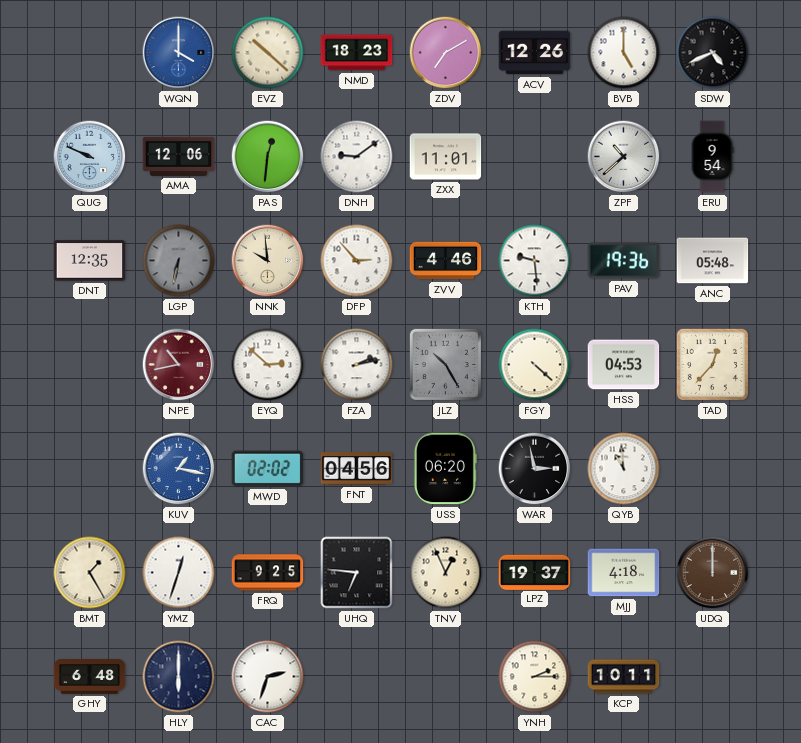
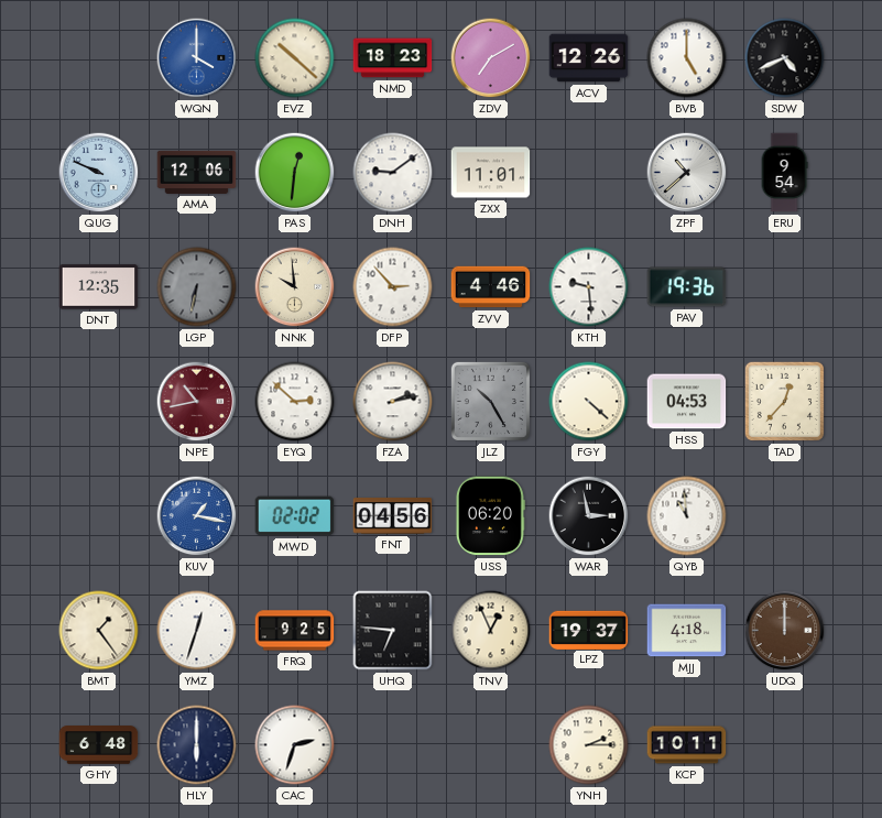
ANC: 05:48 -> none (713, 261)
BMT: 1:25 -> 1:24 (99, 631)
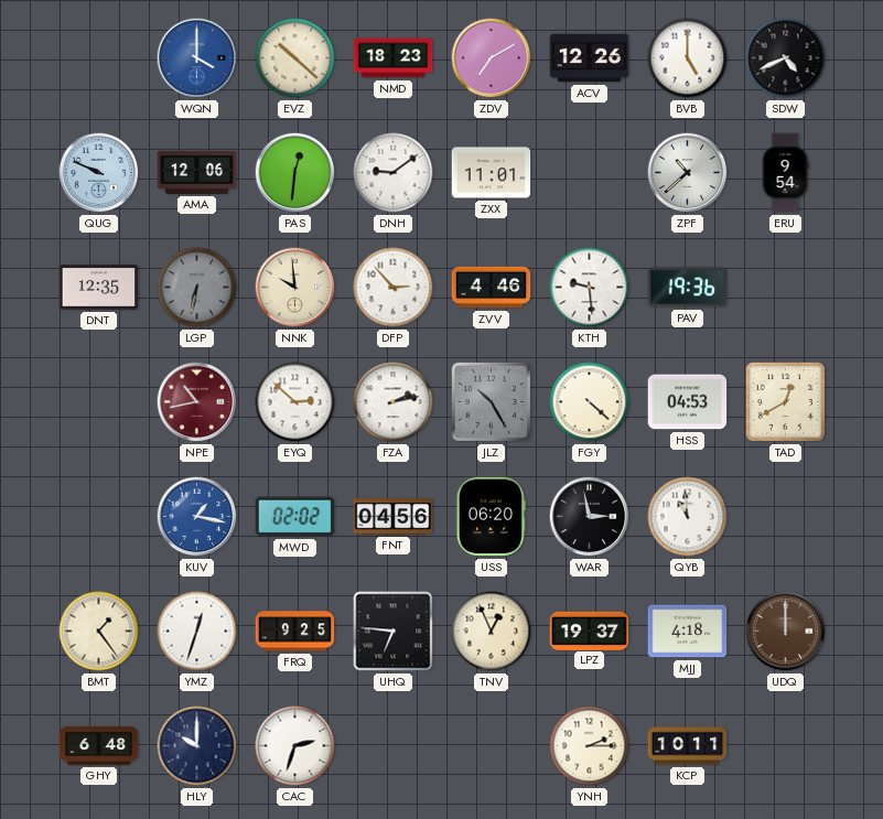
TAD: 12:37 -> 12:40 (785, 401)
HLY: 6:00 -> 10:00 (197, 746)
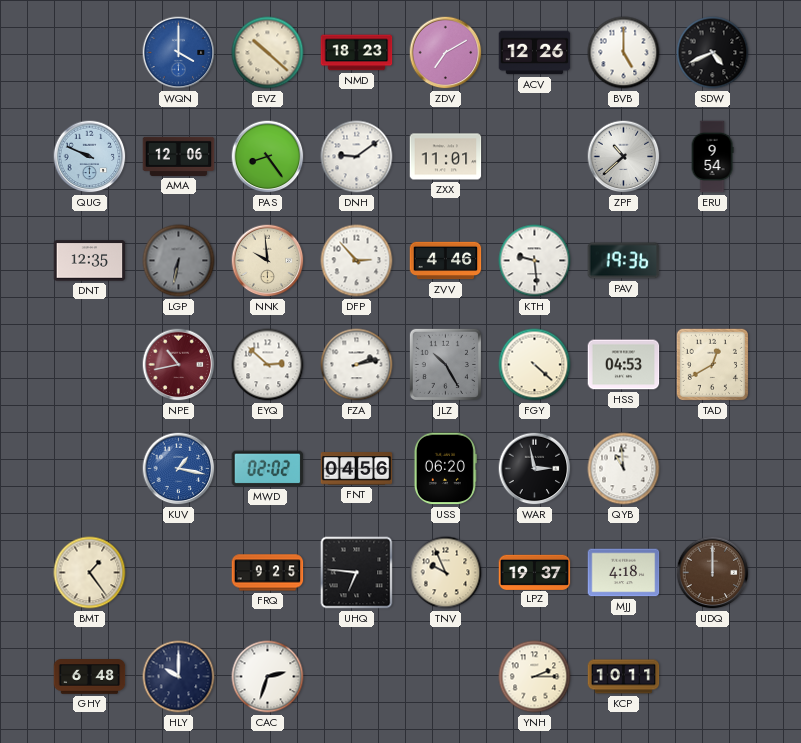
PAS: 12:31 -> 8:24 (268, 157)
YMZ: 12:33 -> none (197, 632)
TNV: 12:56 -> 9:56 (446, 573)
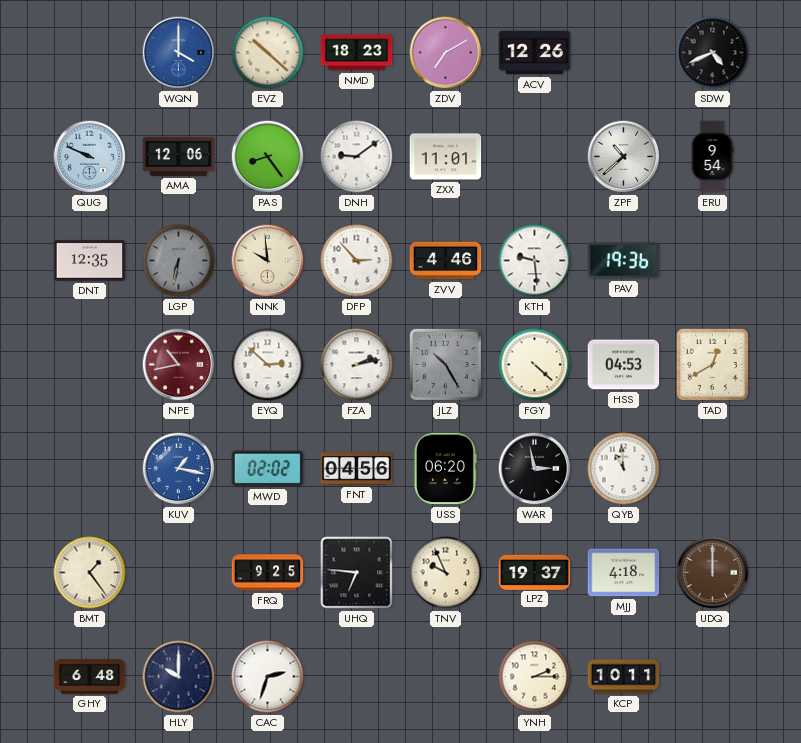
BVB: 5:00 -> none (624, 53)
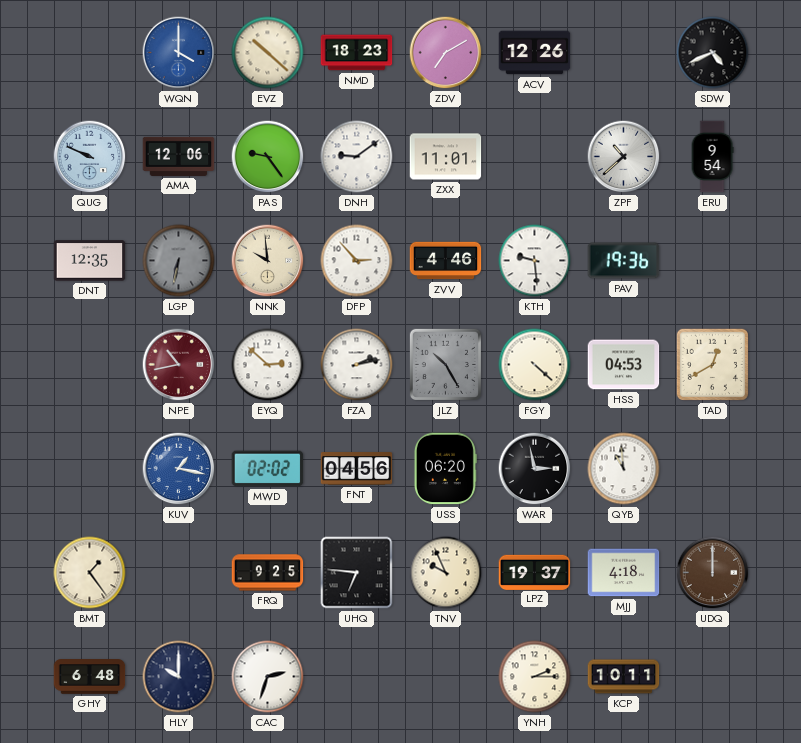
PAS: 8:24 -> 9:24 (268, 157)
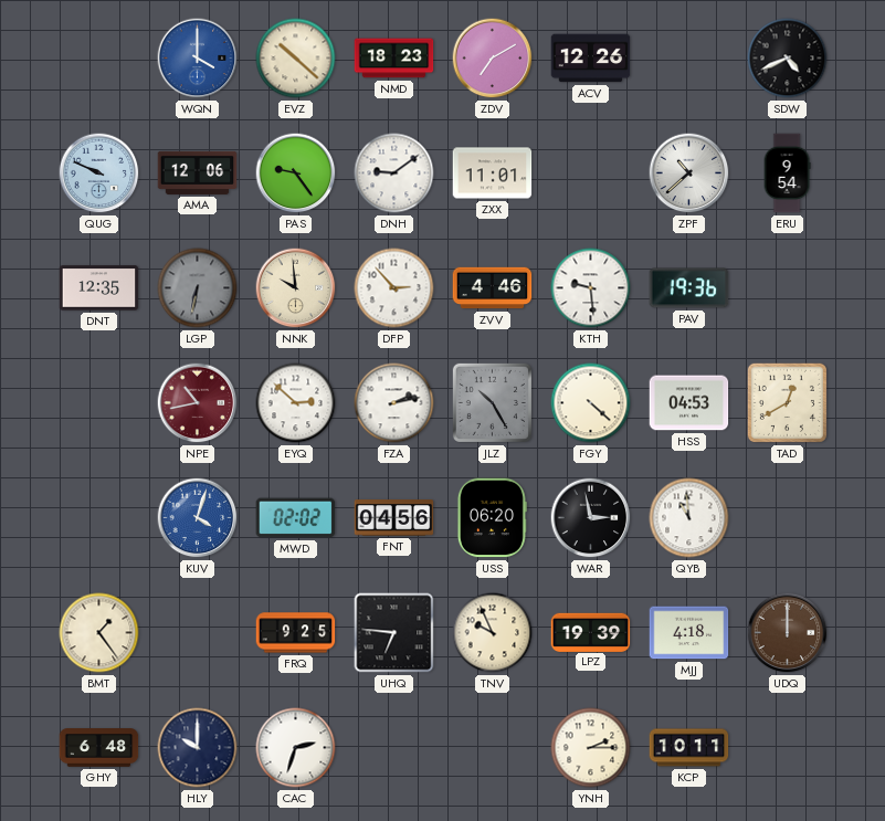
KUV: 1:17 -> 4:03 (198, 518)
LPZ: 19:37 -> 19:39 (591, 632)
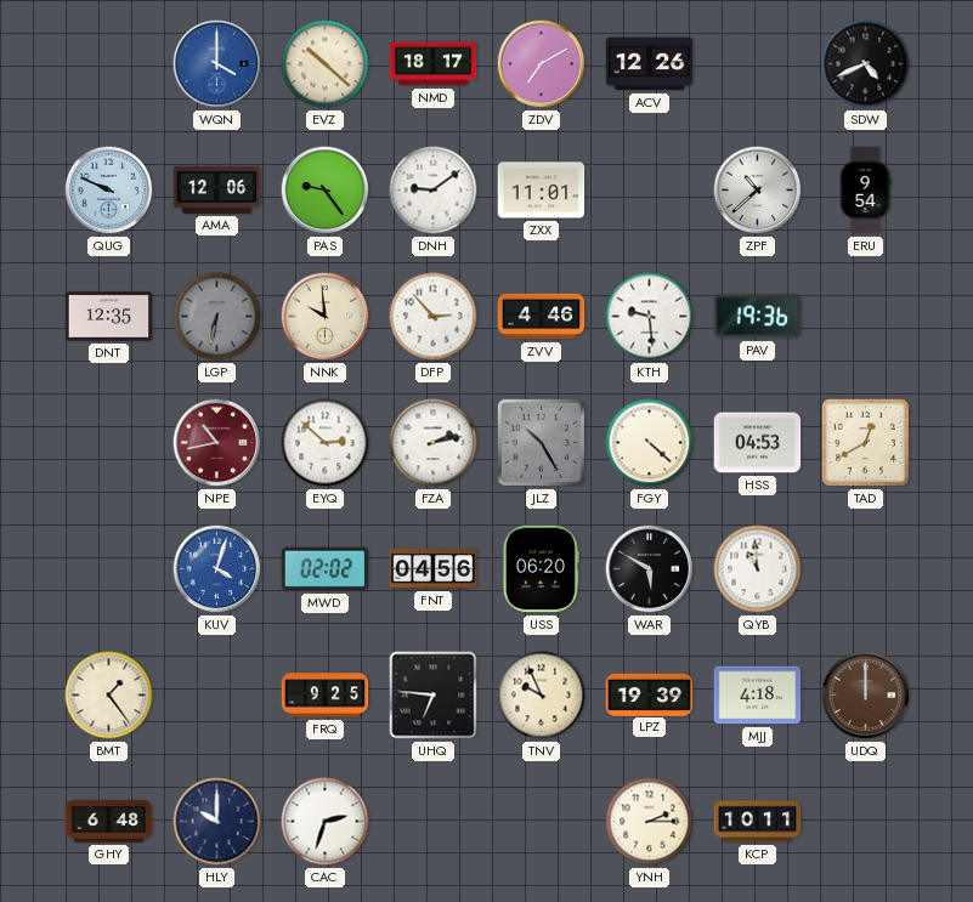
NMD: 18:23 -> 18:17 (434, 64)
WAR: 2:58 -> 5:50 (650, 569)
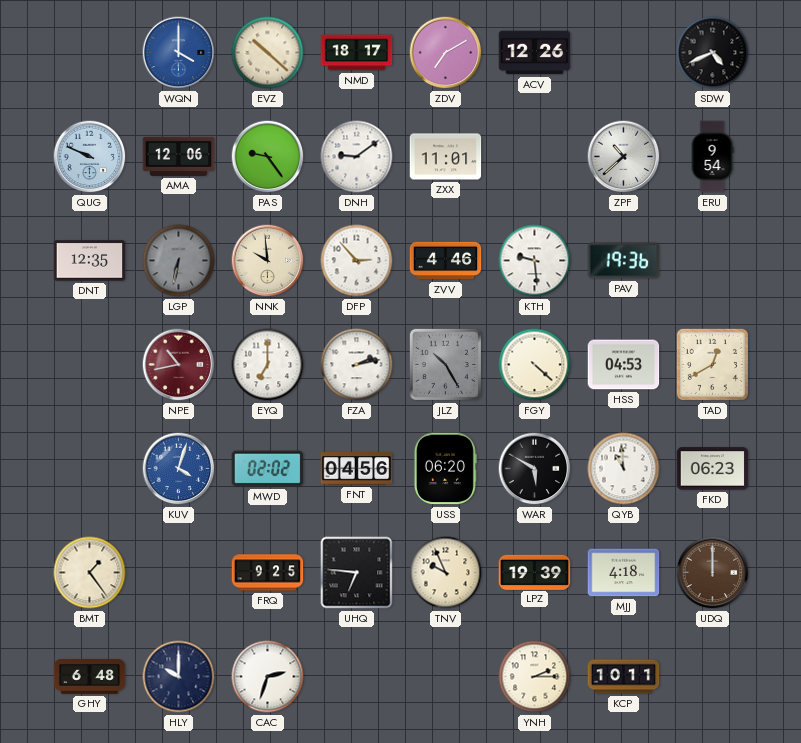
EYQ: 2:52 -> 7:00 (268, 365)
FKD: none -> 06:23 (713, 469)
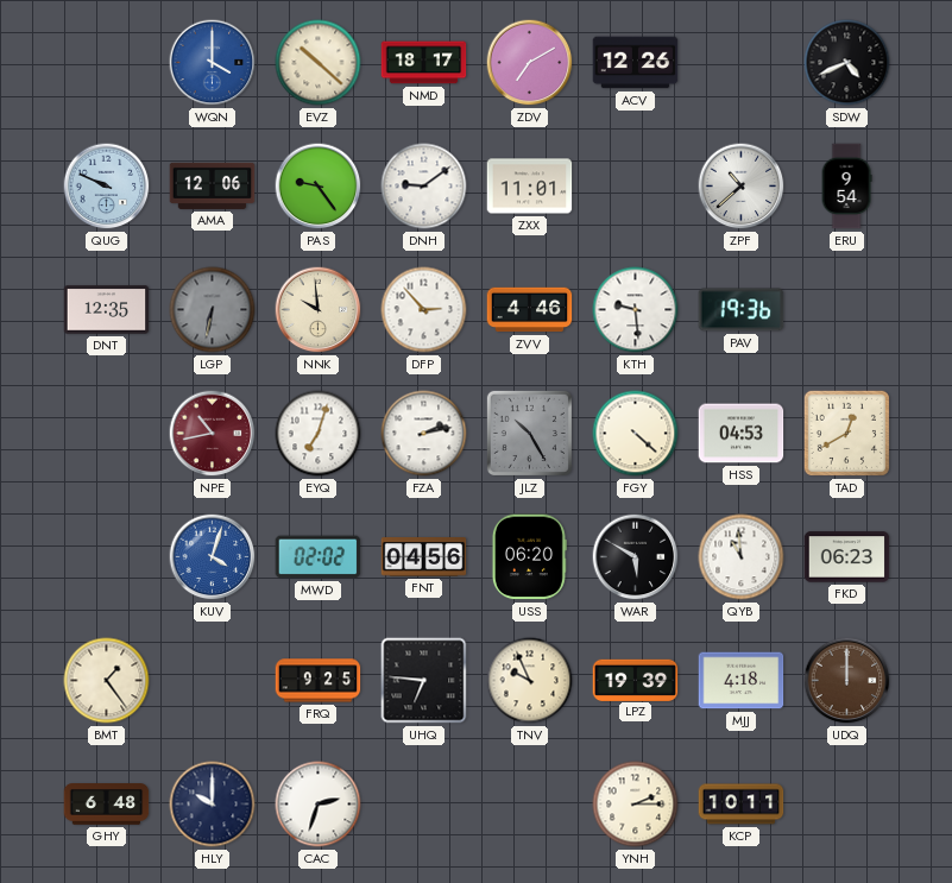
EYQ: 7:00 -> 7:03 (319, 434)
